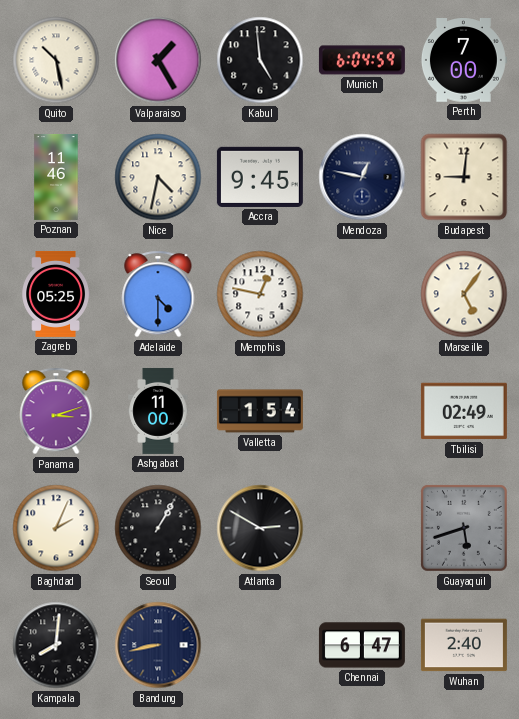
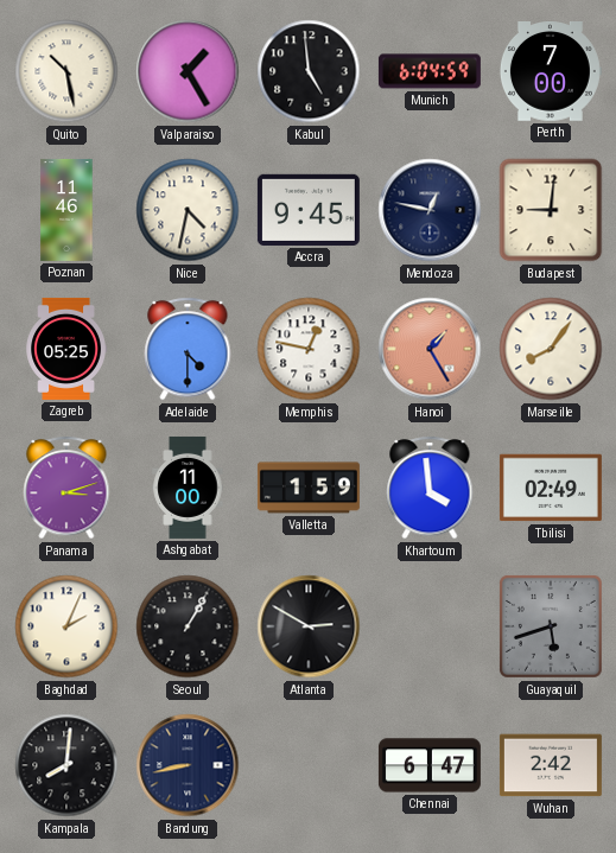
Hanoi: none -> 1:25 (430, 349)
Marseille: 5:06 -> 8:06 (551, 349)
Valletta: 1:54 -> 1:59 (309, 488)
Khartoum: none -> 3:59 (430, 488)
Wuhan: 2:40 -> 2:42 (551, 765)
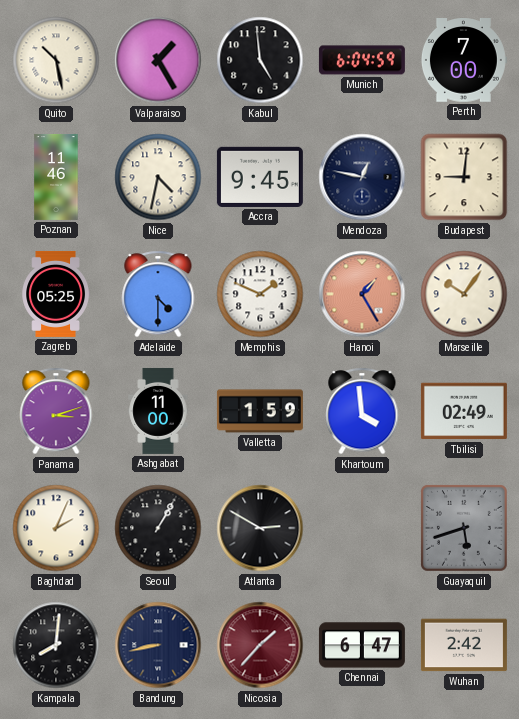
Memphis: 12:47 -> 1:49 (260, 294)
Marseille: 8:06 -> 10:06 (464, 294)
Nicosia: none -> 1:37 (260, 645)
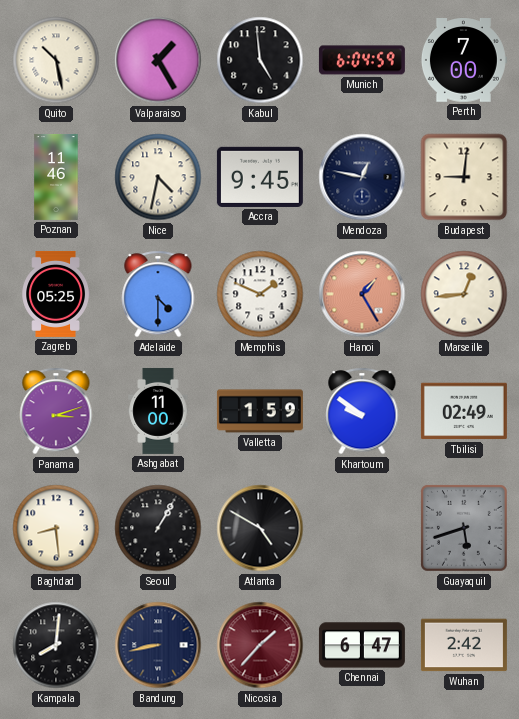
Marseille: 10:06 -> 12:44 (464, 294)
Khartoum: 3:59 -> 9:51 (362, 411)
Baghdad: 2:04 -> 8:29 (56, 528)
Atlanta: 2:50 -> 4:50 (260, 528)
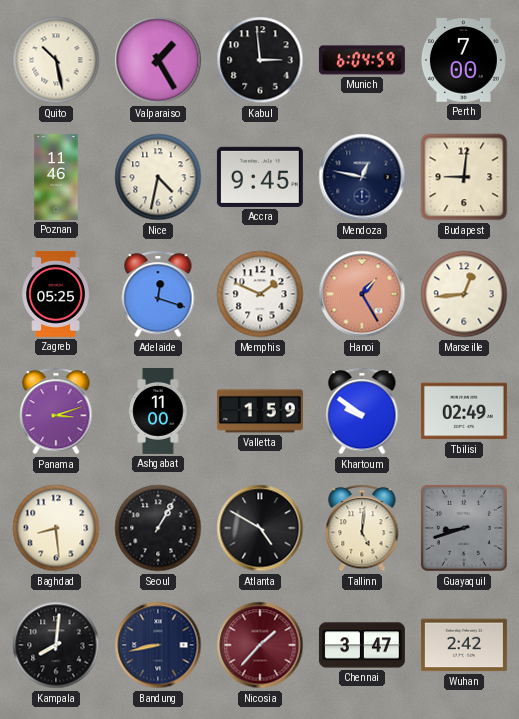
Kabul: 4:59 -> 2:59 (260, 60)
Adelaide: 4:30 -> 12:18 (158, 294)
Tallinn: none -> 5:01 (362, 528)
Guayaquil: 5:42 -> 8:42 (464, 528)
Chennai: 6:47 -> 3:47 (362, 645)
